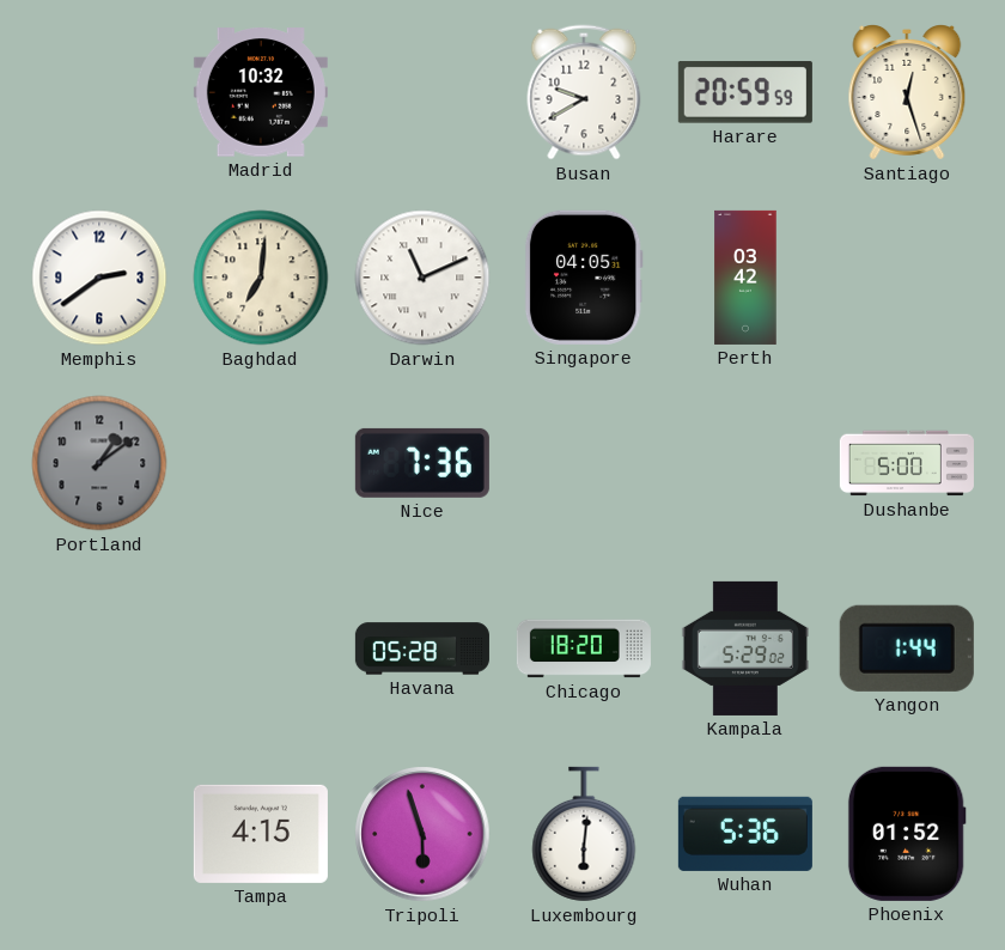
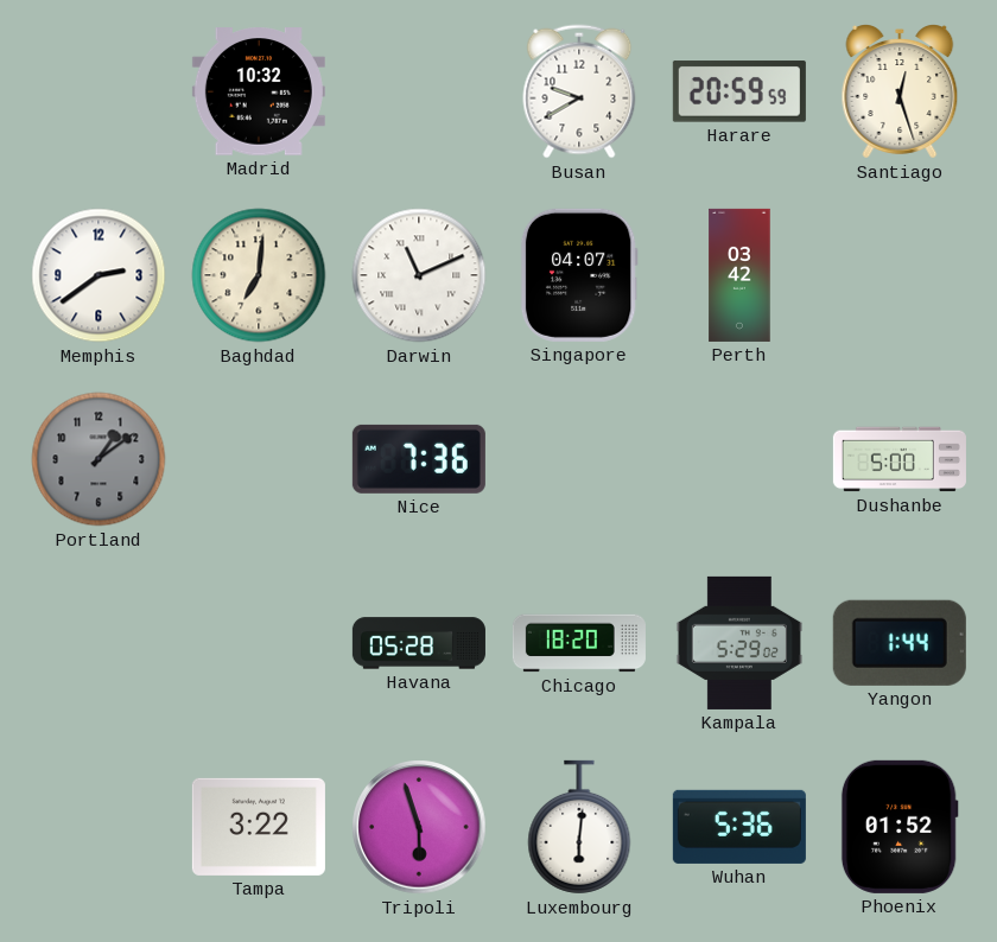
Singapore: 04:05 -> 04:07 (579, 275)
Tampa: 4:15 -> 3:22 (259, 827)
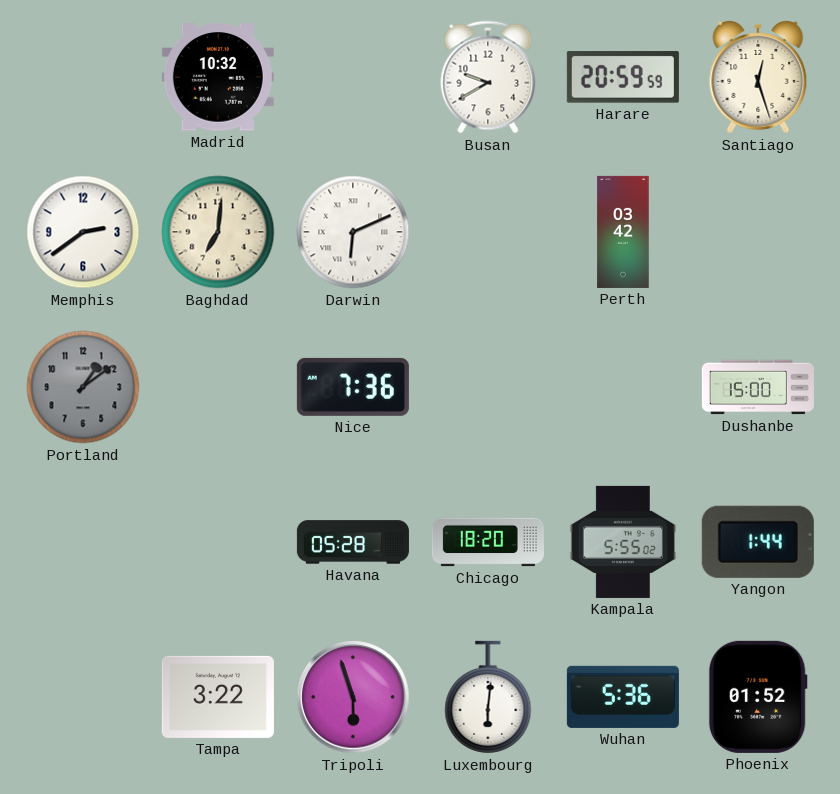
Darwin: 11:11 -> 6:11 (353, 232)
Singapore: 04:07 -> none (579, 275)
Dushanbe: 5:00 -> 15:00 (758, 387)
Kampala: 5:29 -> 5:55 (623, 542)
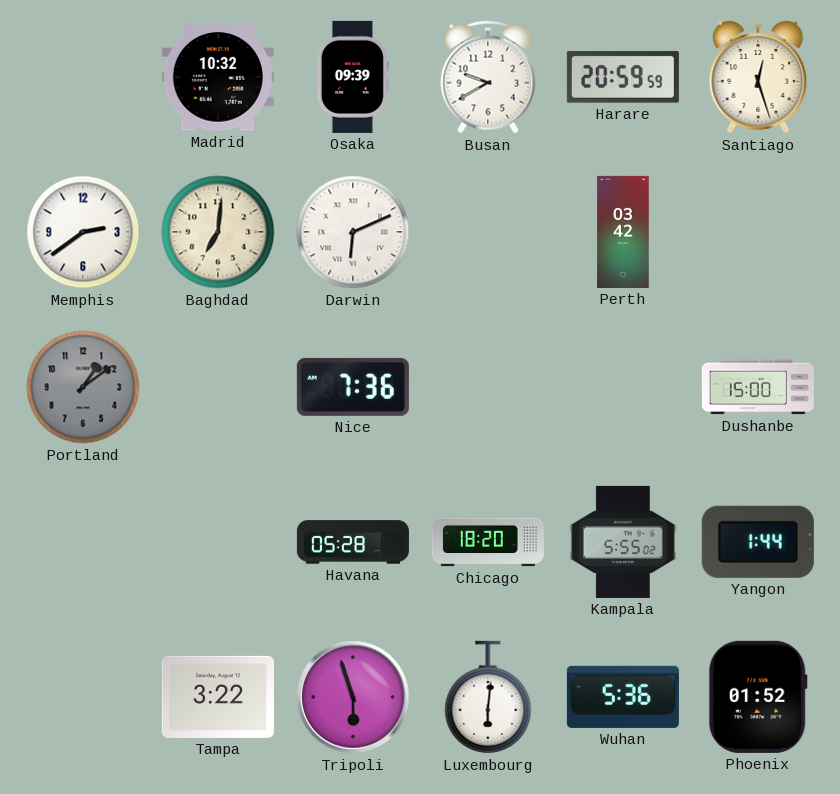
Osaka: none -> 09:39 (353, 77)
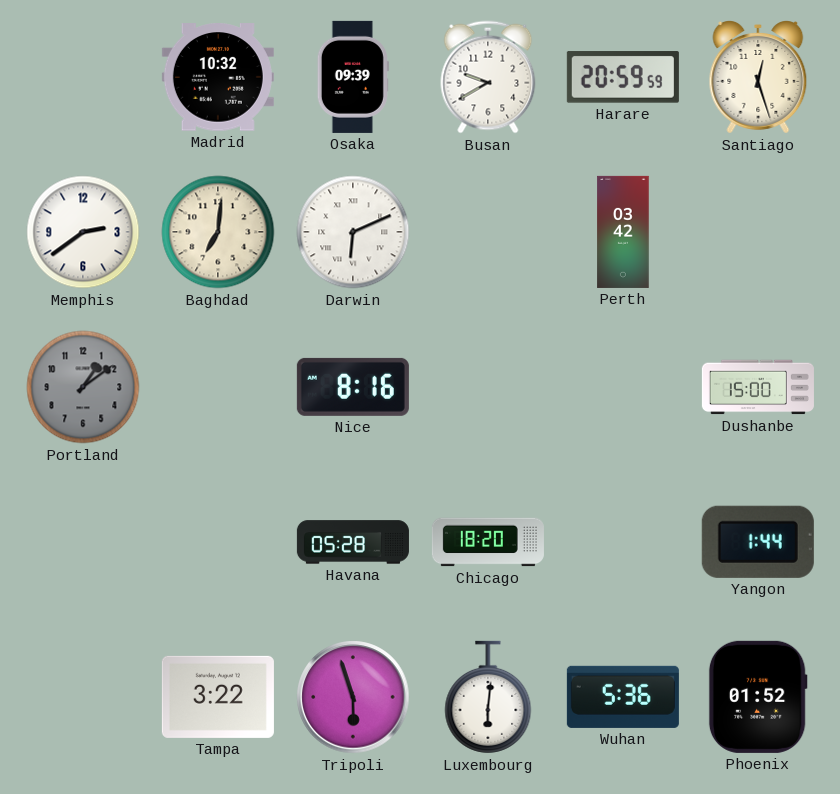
Nice: 7:36 -> 8:16 (353, 387)
Kampala: 5:55 -> none (623, 542)
